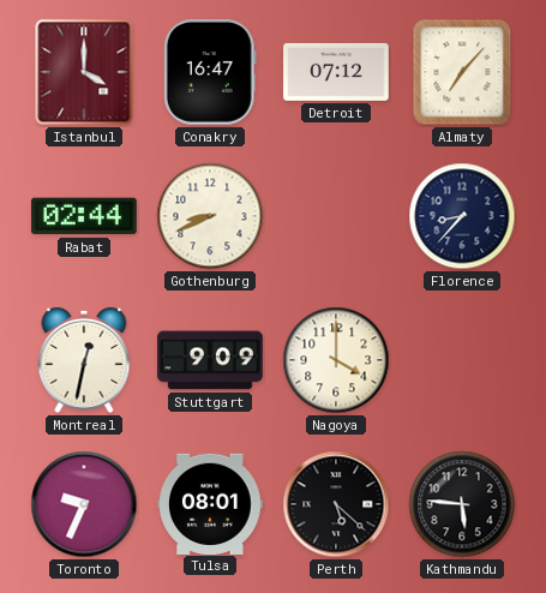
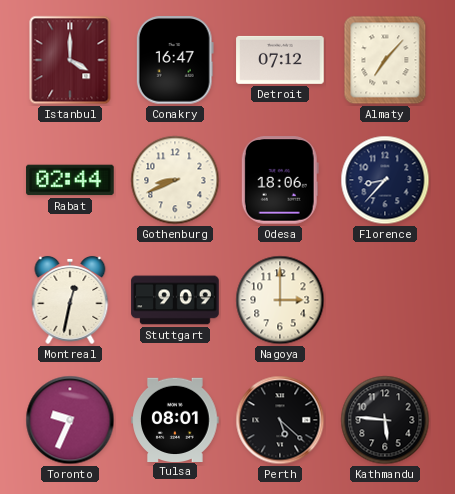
Odesa: none -> 18:06 (280, 180)
Nagoya: 4:00 -> 3:00 (280, 300)
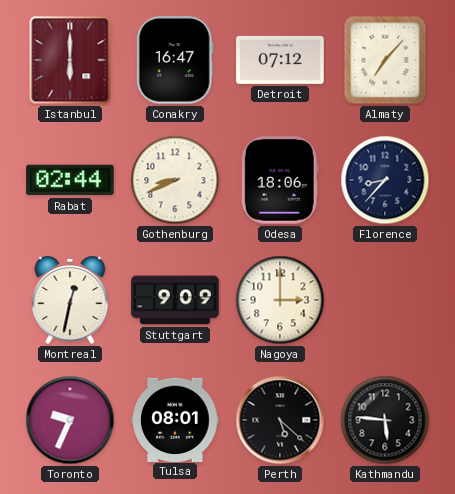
Istanbul: 4:00 -> 6:00 (70, 60)
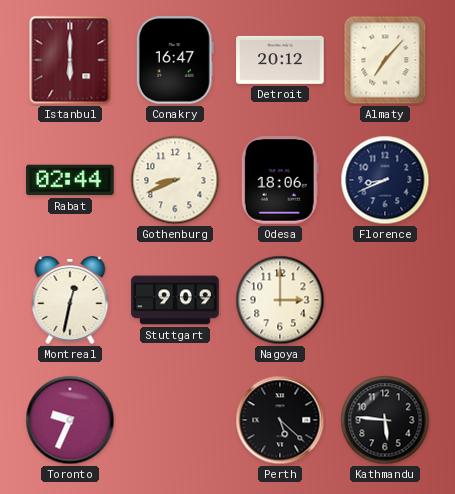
Detroit: 07:12 -> 20:12 (280, 60)
Florence: 8:37 -> 8:41 (385, 180)
Tulsa: 08:01 -> none (175, 419)
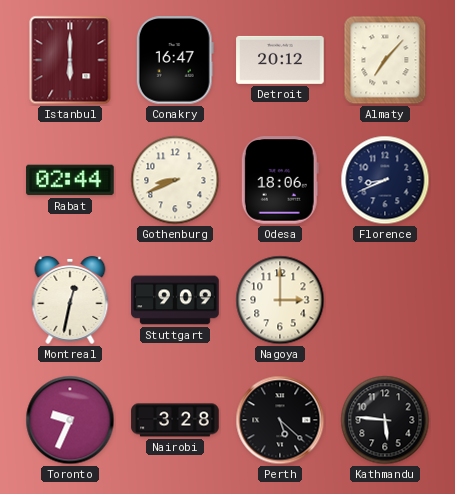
Nairobi: none -> 3:28 (175, 420)
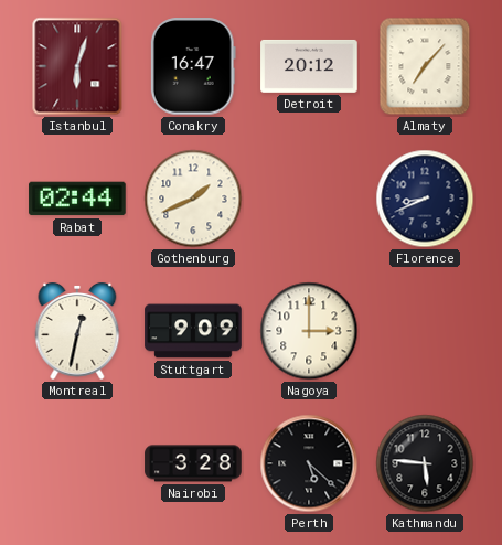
Istanbul: 6:00 -> 6:03 (77, 66)
Gothenburg: 8:41 -> 1:41 (193, 199)
Odesa: 18:06 -> none (280, 180)
Toronto: 9:34 -> none (70, 420)
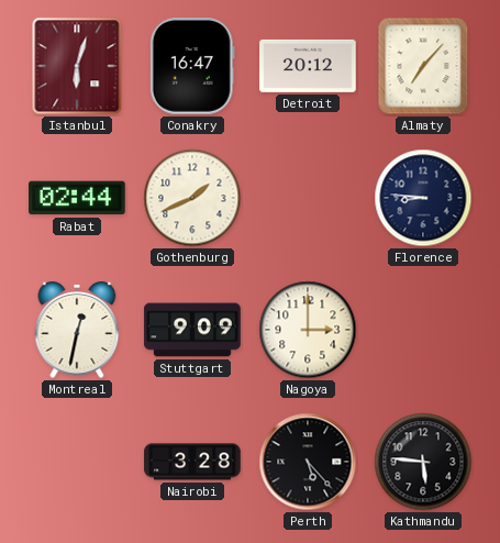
Florence: 8:41 -> 8:46 (423, 198)
Perth: 5:22 -> 5:23 (308, 462)
